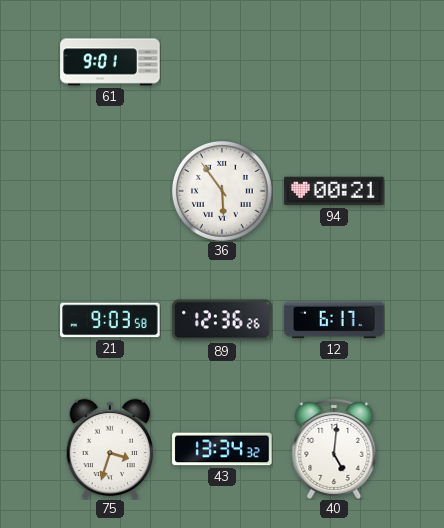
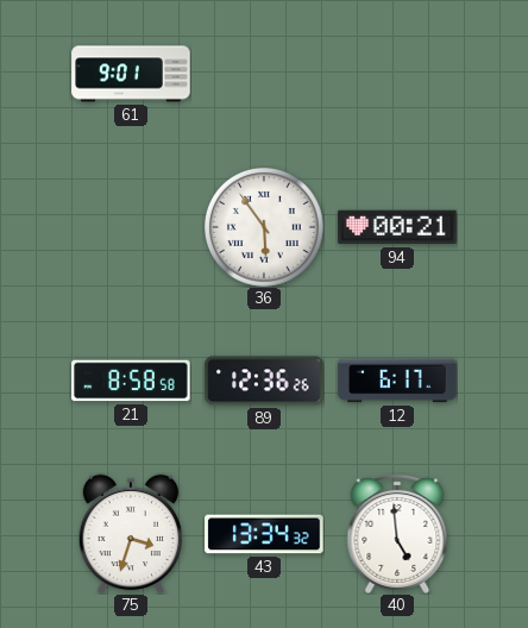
21: 9:03 -> 8:58 (131, 381)
40: 5:01 -> 4:59 (397, 534)
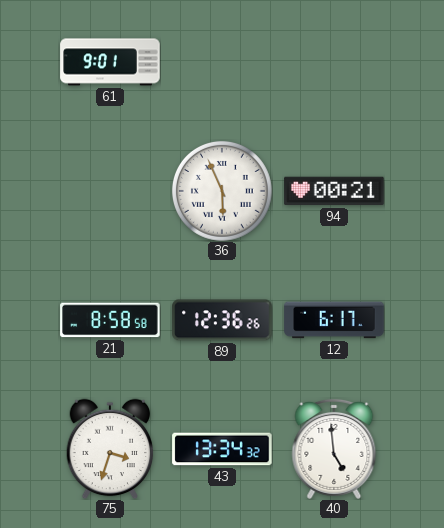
36: 5:54 -> 5:56 (222, 191)
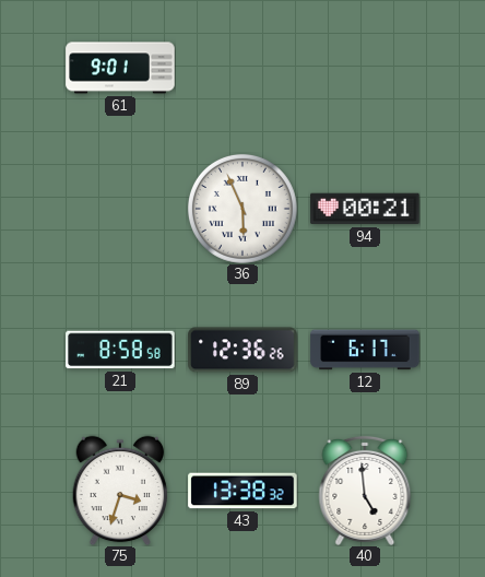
43: 13:34 -> 13:38 (242, 491)
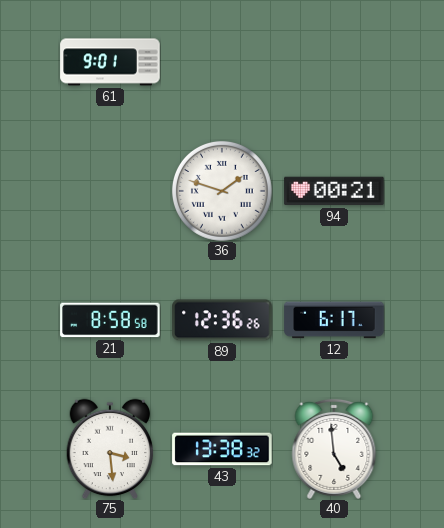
36: 5:56 -> 1:48 (222, 191)
75: 3:33 -> 3:29 (110, 449)
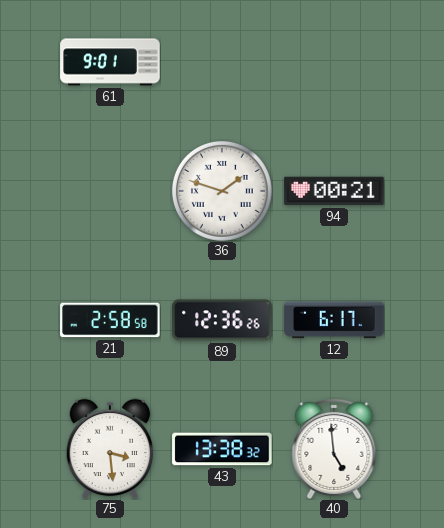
21: 8:58 -> 2:58 (110, 320)
